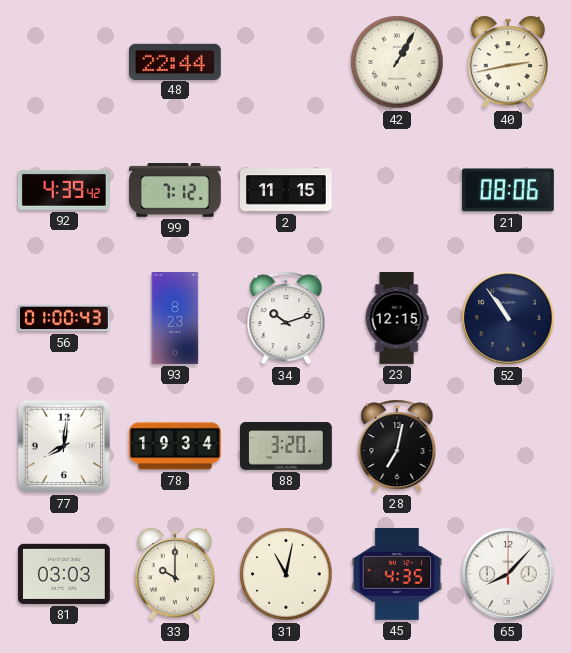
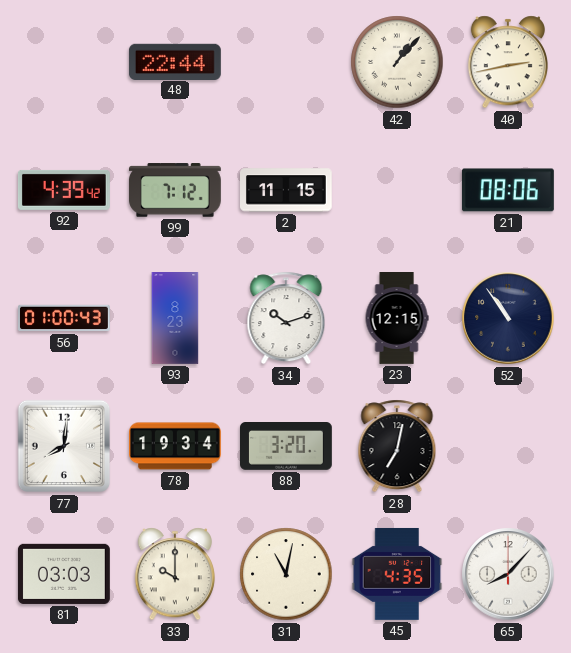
42: 1:05 -> 1:07 (397, 62)
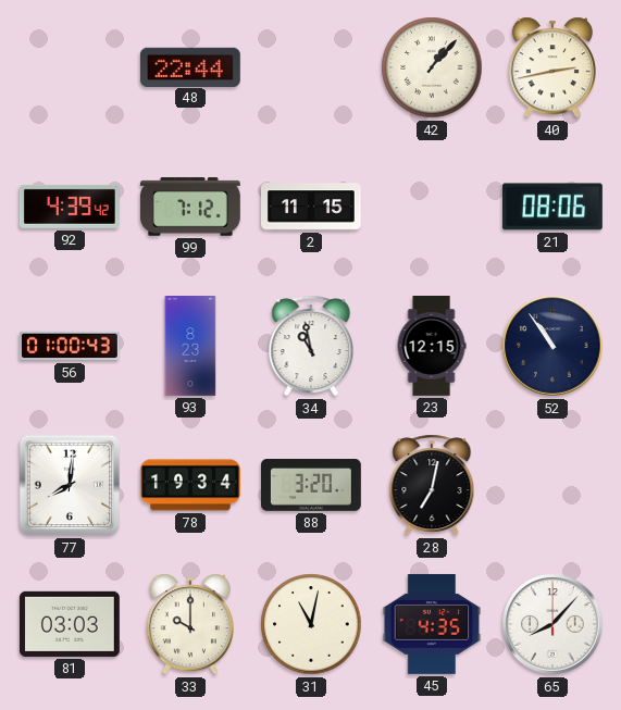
34: 10:12 -> 10:58 (311, 346)
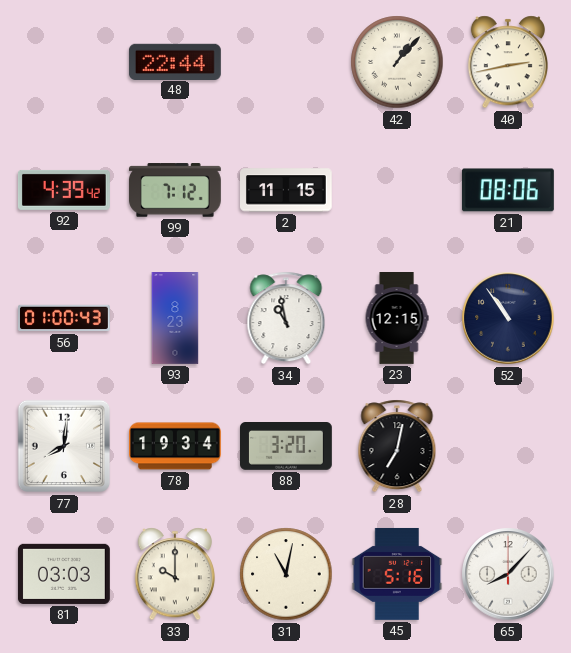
45: 4:35 -> 5:16 (397, 574)
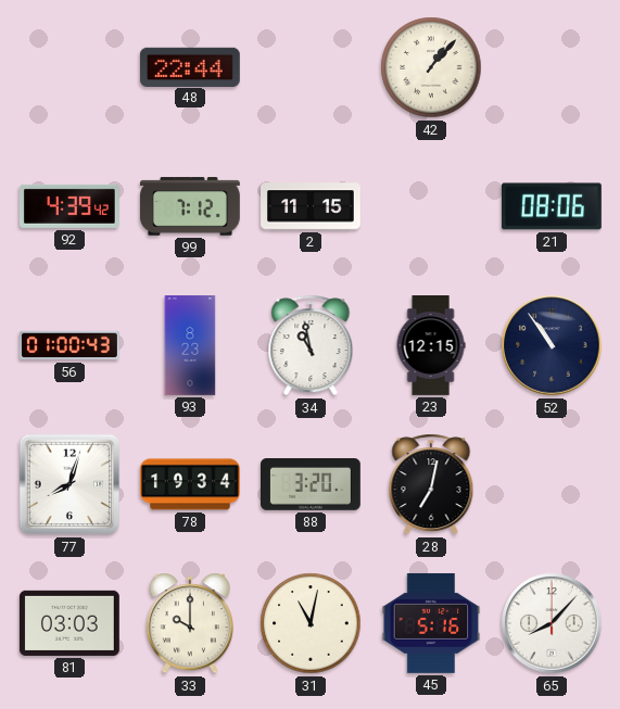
40: 2:43 -> none (508, 62)
77: 8:01 -> 8:03 (69, 484)
